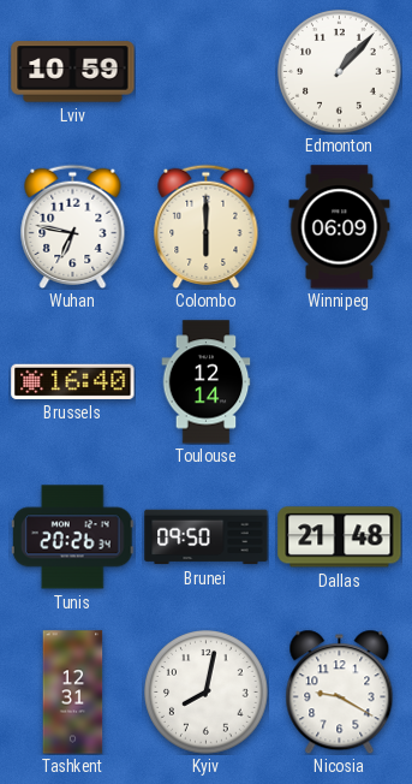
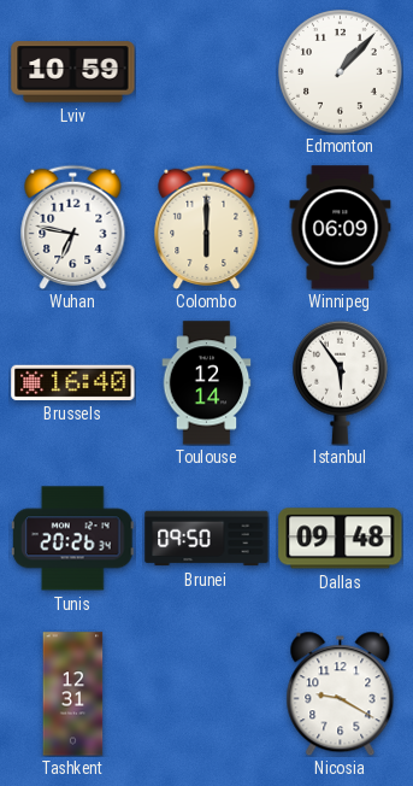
Istanbul: none -> 5:54 (341, 382)
Dallas: 21:48 -> 09:48 (341, 539)
Kyiv: 8:02 -> none (207, 693)
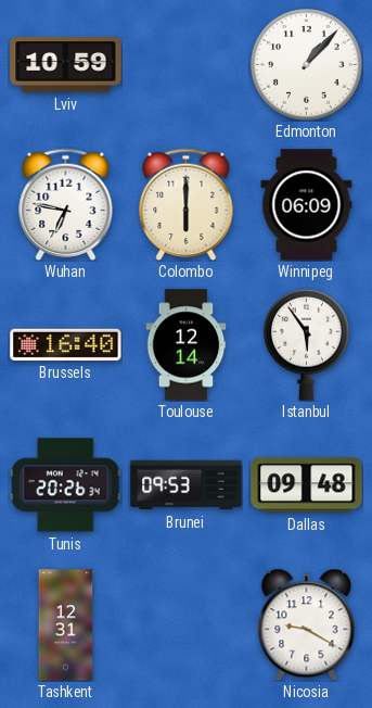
Brunei: 09:50 -> 09:53 (187, 485)
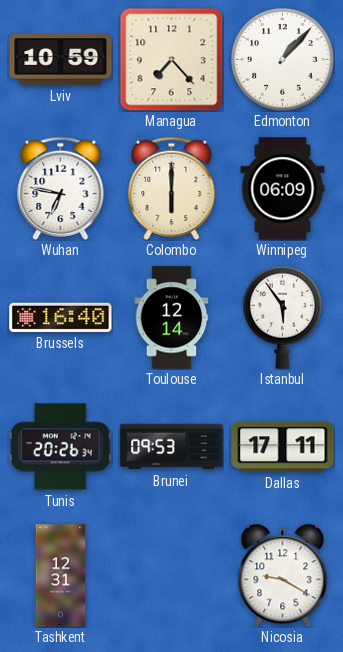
Managua: none -> 7:23 (171, 59)
Dallas: 09:48 -> 17:11 (283, 447)
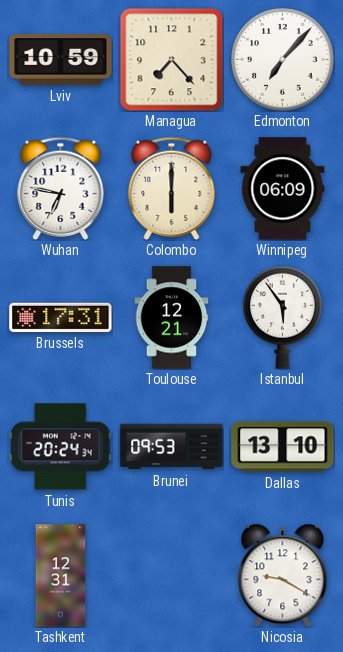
Edmonton: 1:07 -> 7:07 (283, 60)
Brussels: 16:40 -> 17:31 (61, 317)
Toulouse: 12:14 -> 12:21 (172, 318)
Tunis: 20:26 -> 20:24 (60, 447)
Dallas: 17:11 -> 13:10 (283, 447)
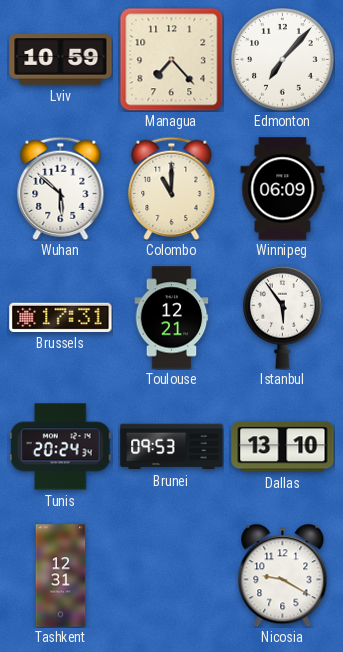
Wuhan: 6:47 -> 5:52 (61, 188)
Colombo: 6:00 -> 11:00 (172, 188)
